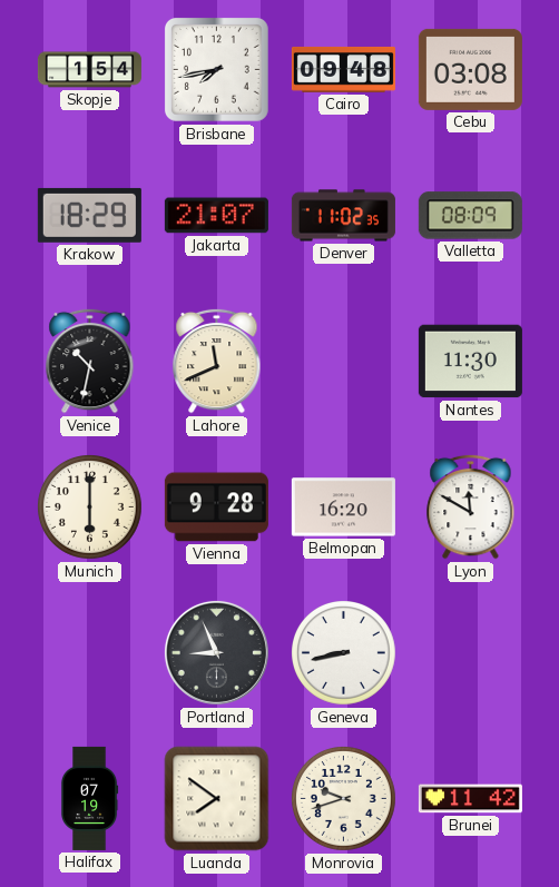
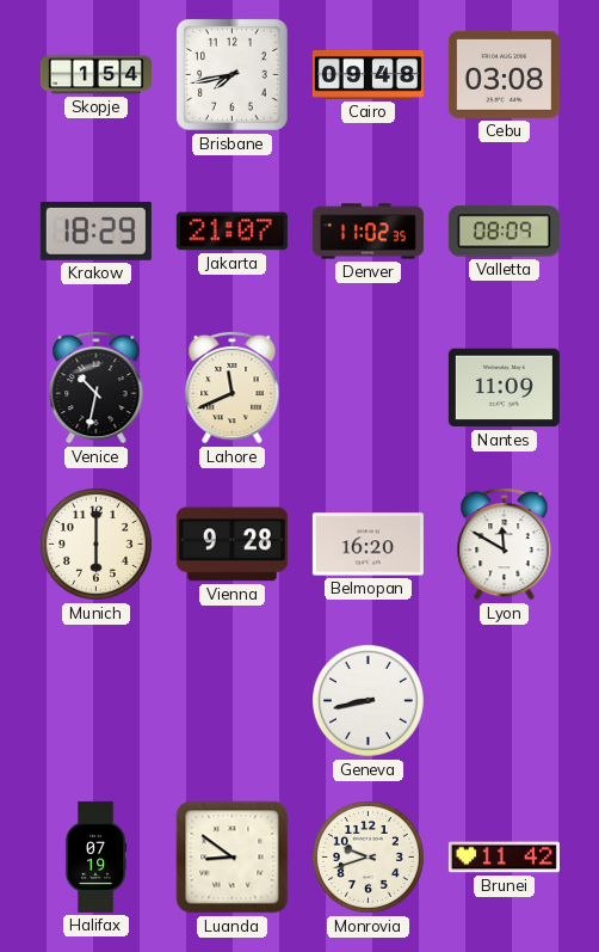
Nantes: 11:30 -> 11:09 (504, 388)
Portland: 8:56 -> none (216, 652)
Luanda: 7:51 -> 8:51 (233, 858)
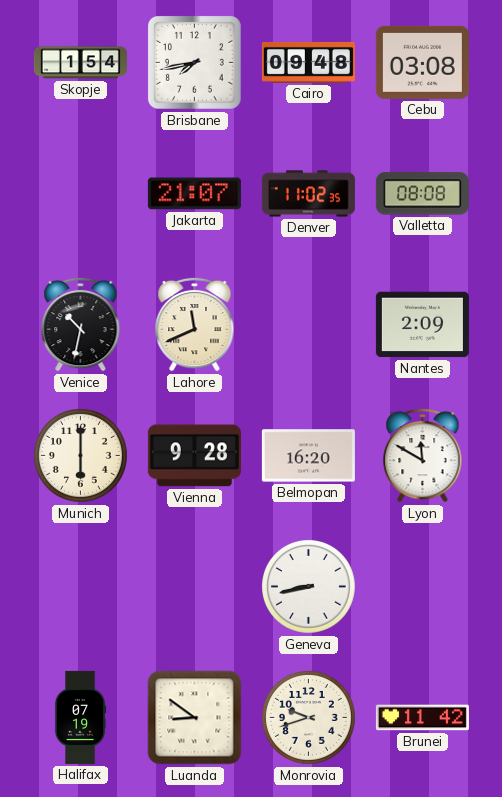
Krakow: 18:29 -> none (95, 231)
Valletta: 08:09 -> 08:08 (422, 194)
Nantes: 11:09 -> 2:09 (422, 325)
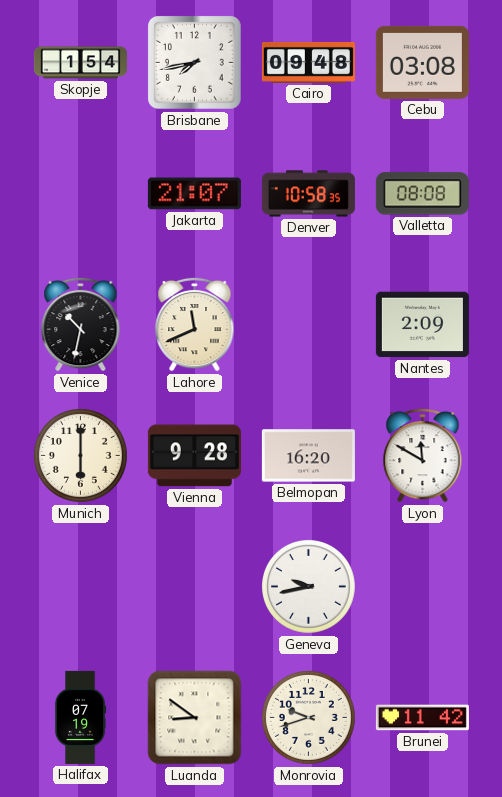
Denver: 11:02 -> 10:58 (308, 194)
Geneva: 8:43 -> 9:43 (309, 587)
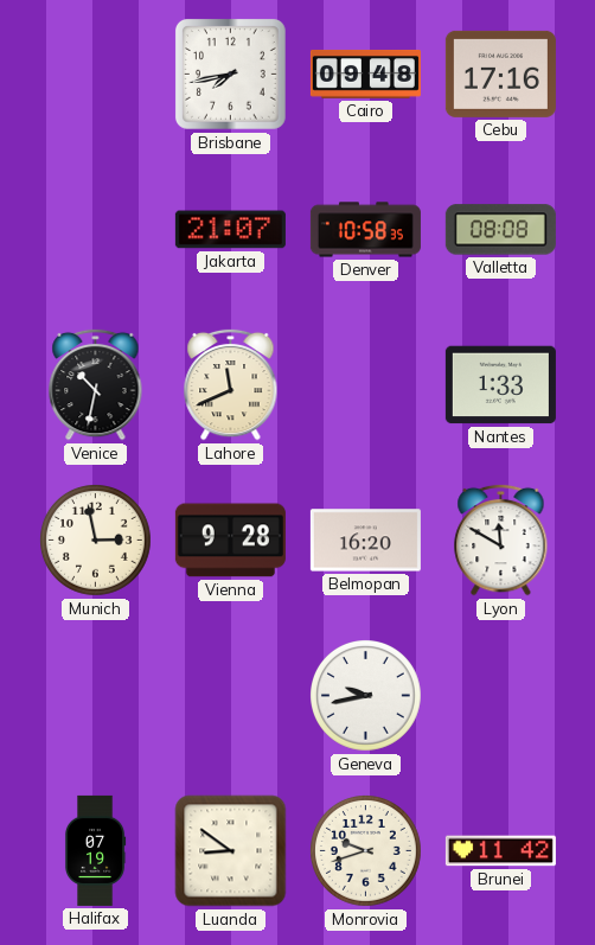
Skopje: 1:54 -> none (80, 63)
Cebu: 03:08 -> 17:16 (500, 74)
Nantes: 2:09 -> 1:33 (500, 385)
Munich: 6:00 -> 2:58 (96, 541)
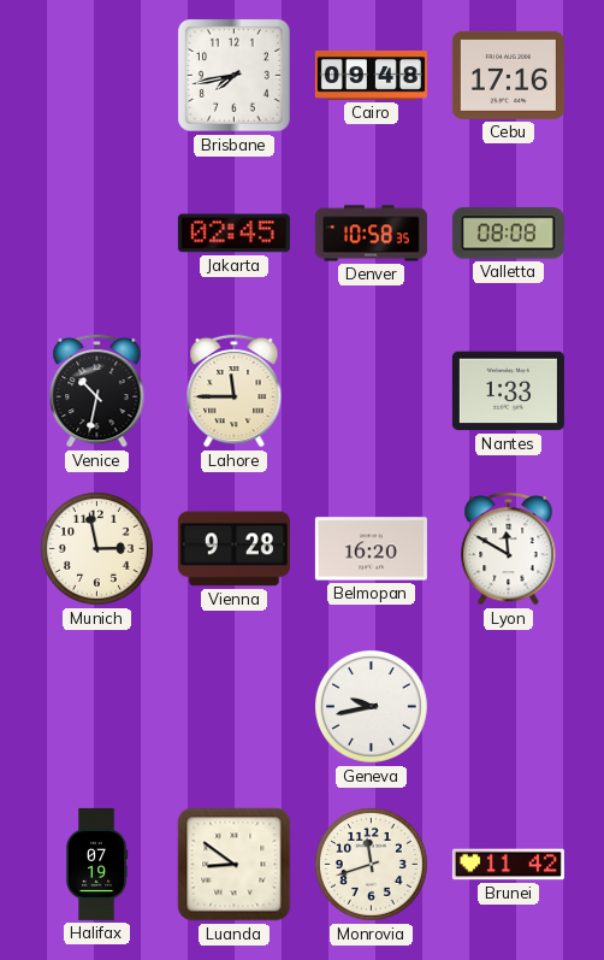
Jakarta: 21:07 -> 02:45 (233, 234)
Lahore: 11:41 -> 11:45 (235, 390)
Monrovia: 9:42 -> 11:42 (372, 865)
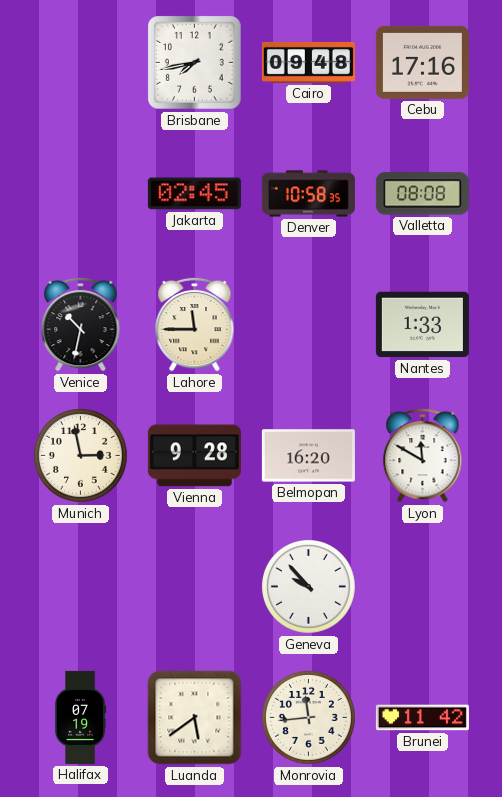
Geneva: 9:43 -> 9:53 (309, 587)
Luanda: 8:51 -> 5:39 (195, 718)
Monrovia: 11:42 -> 11:44 (309, 718)
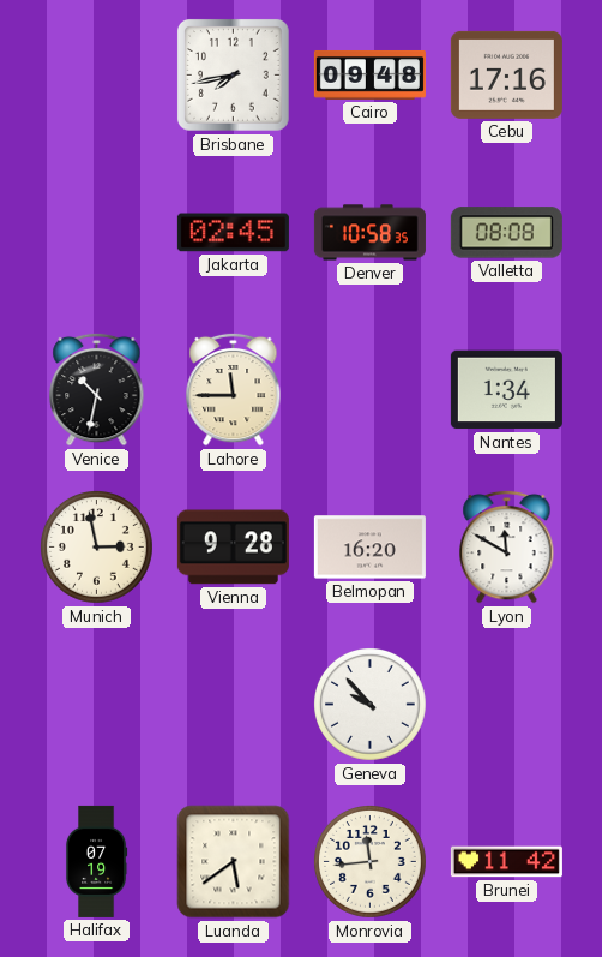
Nantes: 1:33 -> 1:34 (506, 390)
